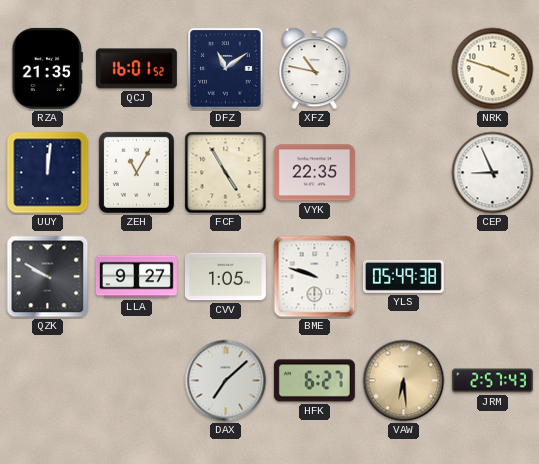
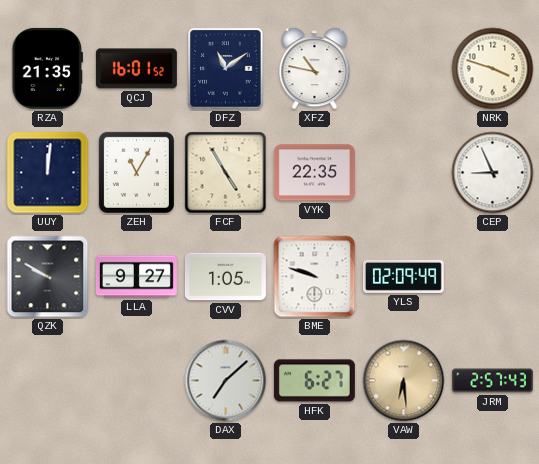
YLS: 05:49 -> 02:09 (403, 276)
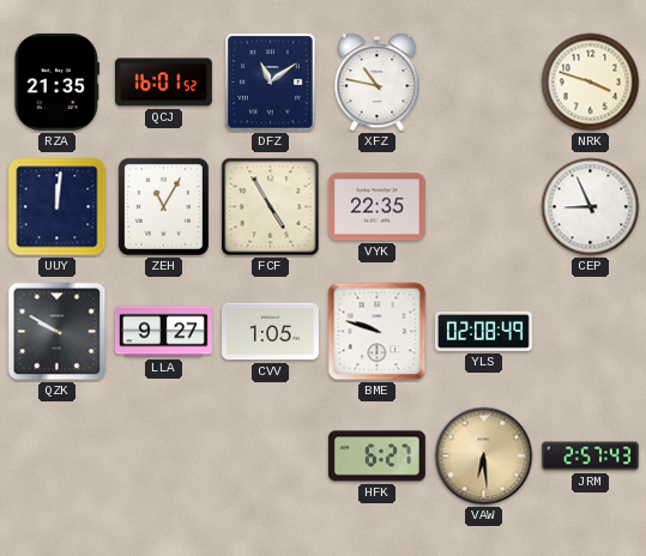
YLS: 02:09 -> 02:08 (483, 331)
DAX: 7:08 -> none (226, 381)
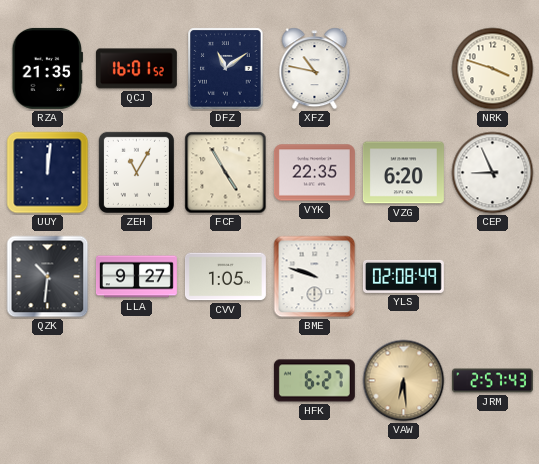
VZG: none -> 6:20 (403, 173)
QZK: 9:50 -> 10:31 (48, 277)
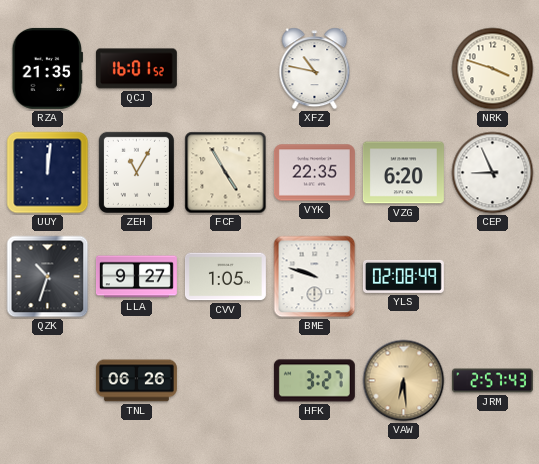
DFZ: 11:09 -> none (226, 69)
QZK: 10:31 -> 10:33 (48, 277)
TNL: none -> 06:26 (136, 381)
HFK: 6:27 -> 3:27 (314, 381)
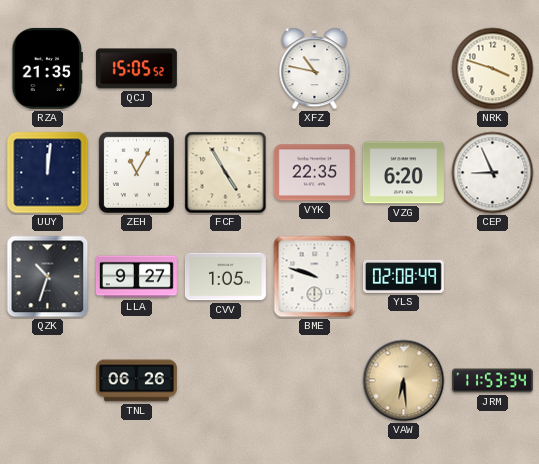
QCJ: 16:01 -> 15:05 (136, 69)
HFK: 3:27 -> none (314, 381)
JRM: 2:57 -> 11:53 (492, 381)
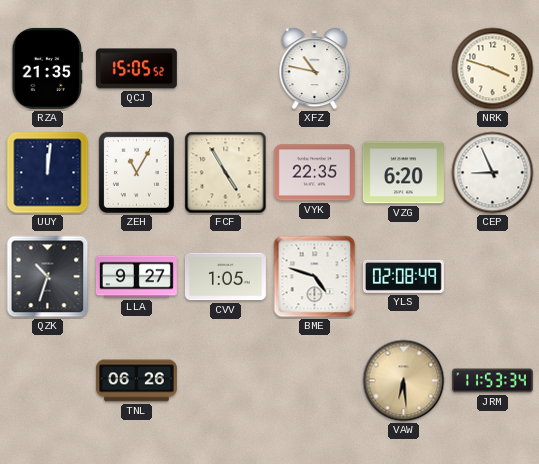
BME: 9:48 -> 4:48 (315, 277)
